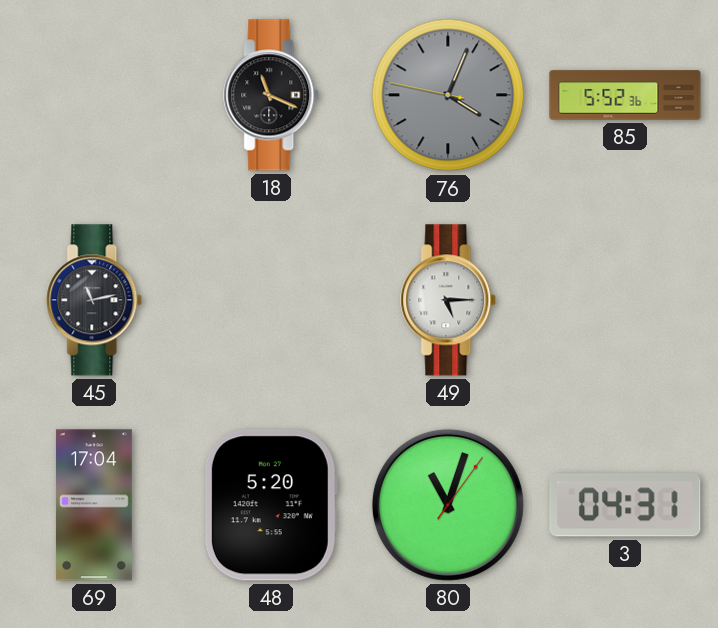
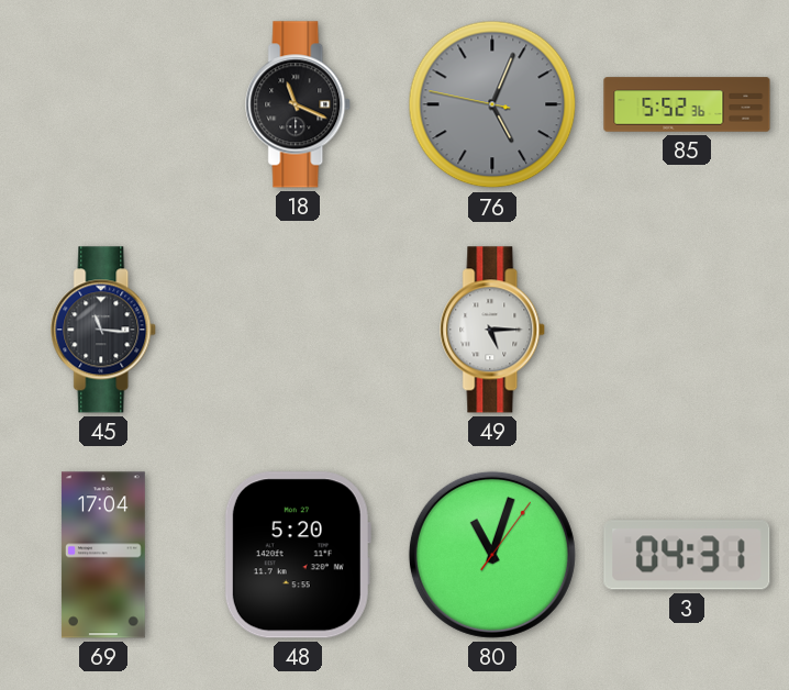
76: 4:03 -> 5:03 (492, 104)
45: 11:13 -> 11:16 (104, 330)
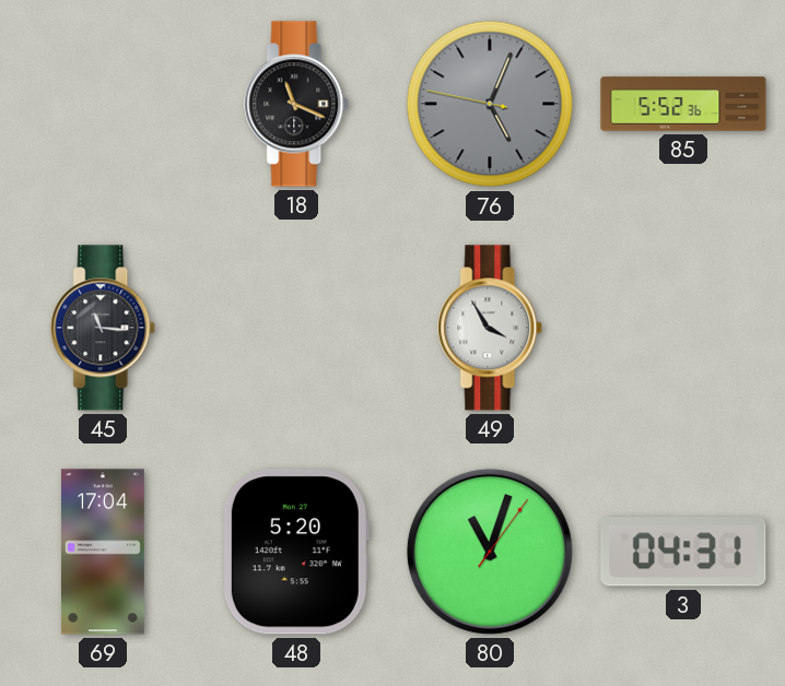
49: 5:15 -> 3:55 (491, 328)
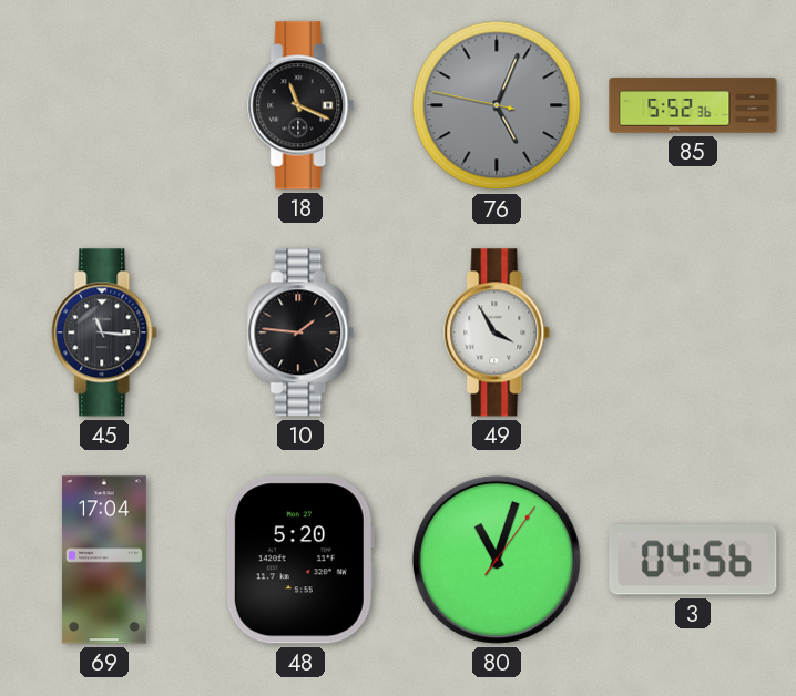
10: none -> 1:46 (302, 332)
3: 04:31 -> 04:56 (693, 560)
